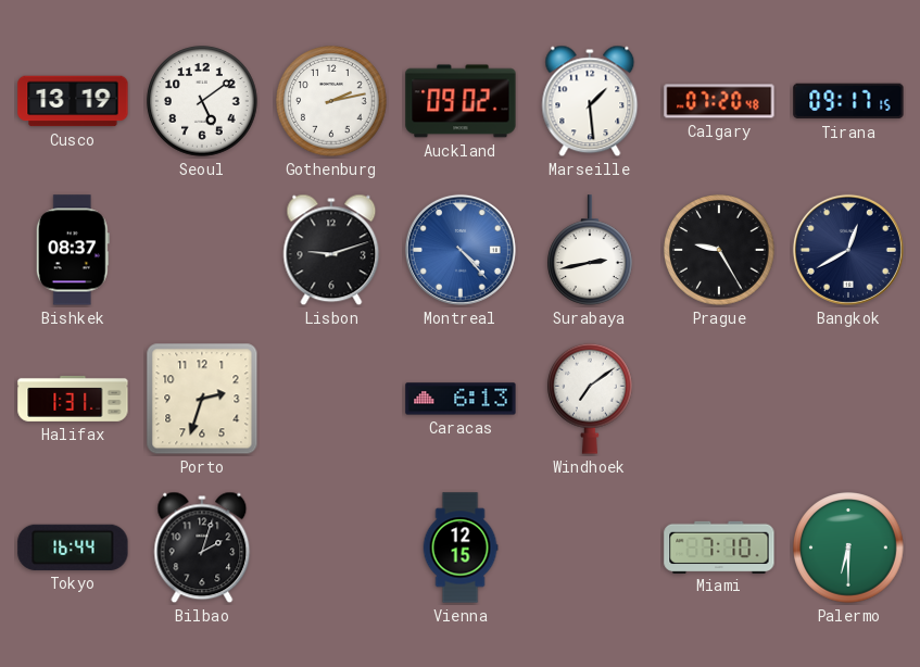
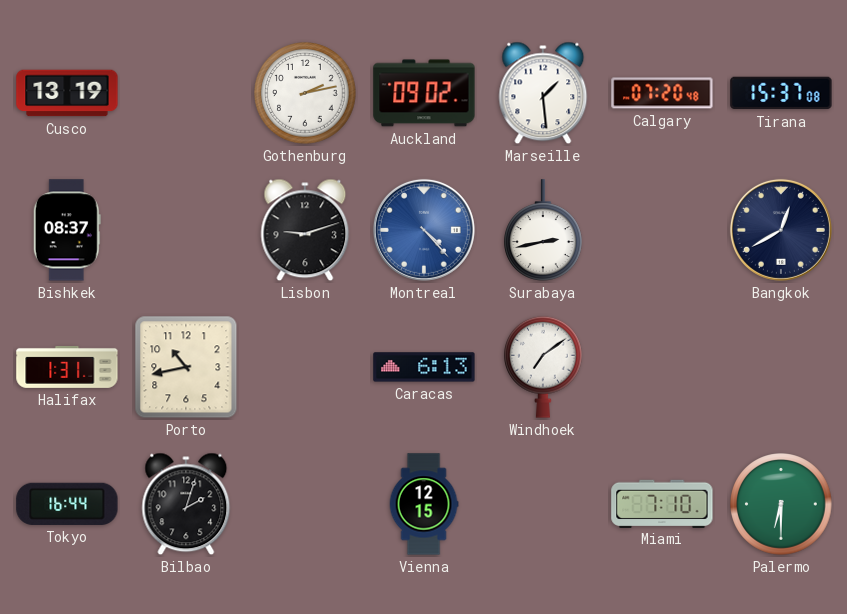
Seoul: 5:09 -> none (202, 101)
Tirana: 09:17 -> 15:37 (781, 93)
Prague: 9:25 -> none (719, 250)
Porto: 2:33 -> 10:43 (186, 367)
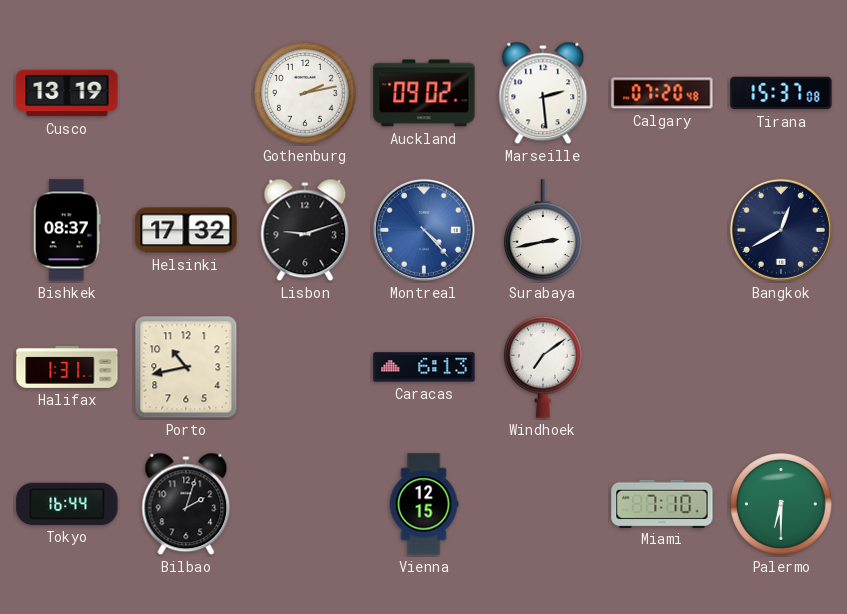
Marseille: 1:29 -> 2:29 (543, 93)
Helsinki: none -> 17:32 (186, 230)
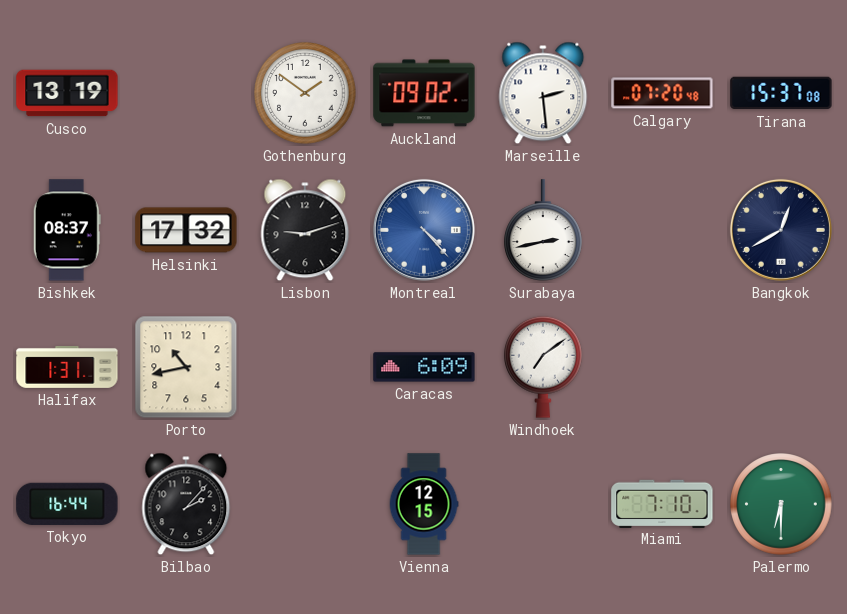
Gothenburg: 2:13 -> 1:51 (305, 93)
Caracas: 6:13 -> 6:09 (424, 367)
Bilbao: 2:03 -> 2:07 (186, 504)
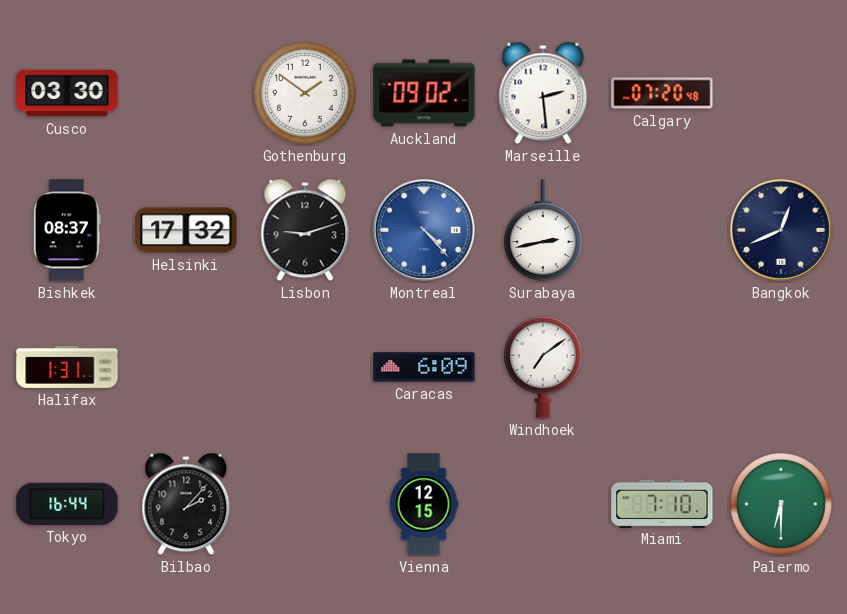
Cusco: 13:19 -> 03:30 (67, 93)
Tirana: 15:37 -> none (781, 93)
Bangkok: 12:40 -> 12:41 (781, 230)
Porto: 10:43 -> none (186, 367)
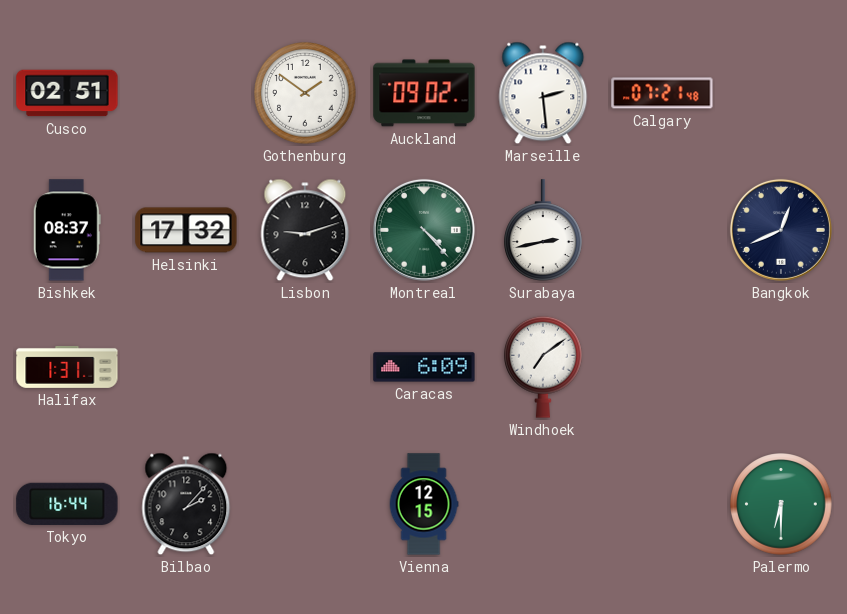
Cusco: 03:30 -> 02:51 (67, 93)
Calgary: 07:20 -> 07:21 (662, 93)
Montreal dial: blue -> green (424, 230)
Miami: 7:10 -> none (662, 503)
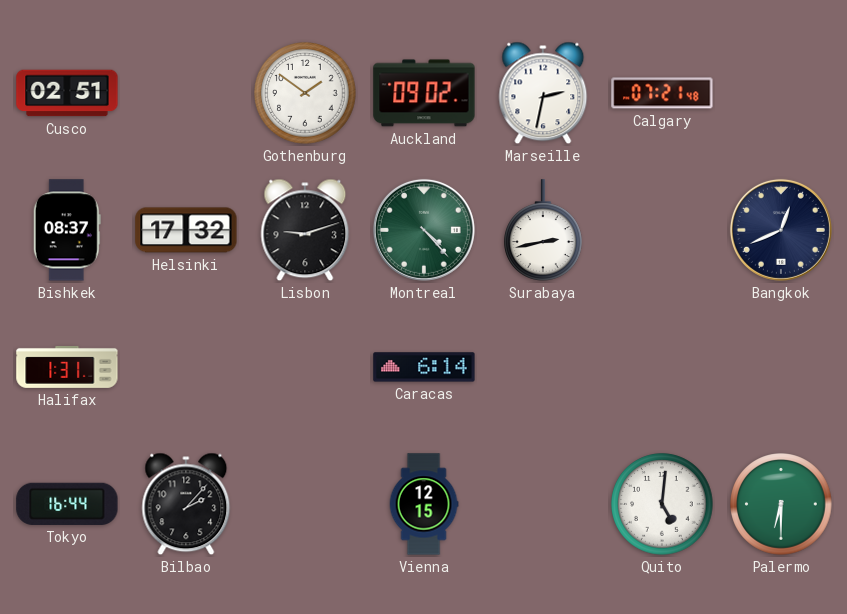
Marseille: 2:29 -> 2:32 (543, 93)
Caracas: 6:09 -> 6:14 (424, 367)
Windhoek: 7:09 -> none (544, 367)
Quito: none -> 5:01 (662, 504)
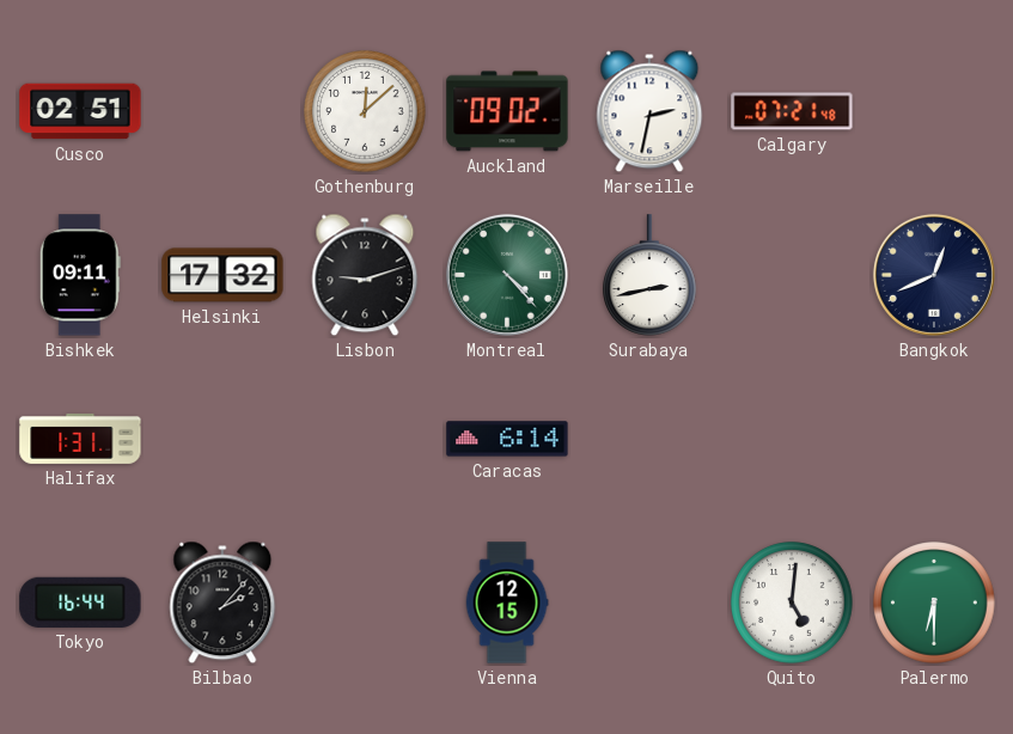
Gothenburg: 1:51 -> 12:08 (365, 111)
Bishkek: 08:37 -> 09:11 (80, 275)
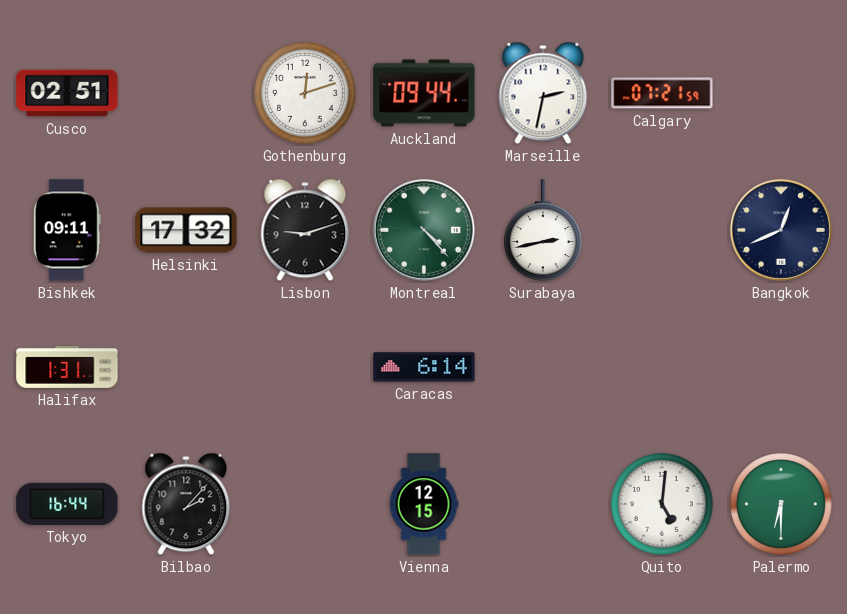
Gothenburg: 12:08 -> 12:12 (305, 93)
Auckland: 09:02 -> 09:44 (424, 93)
Calgary: 07:21:48 -> 07:21:59 (662, 93)
